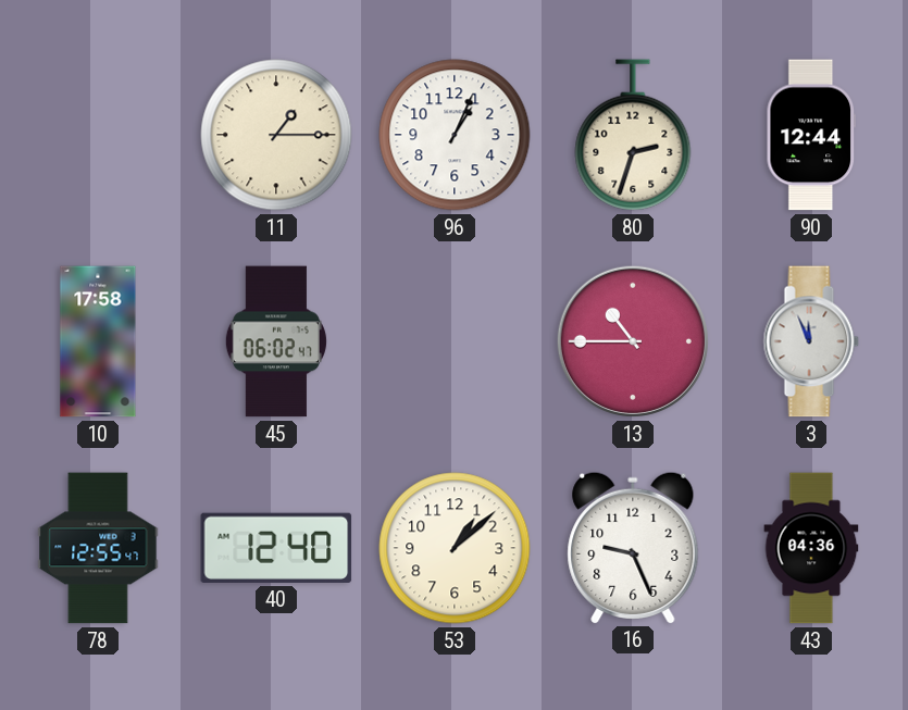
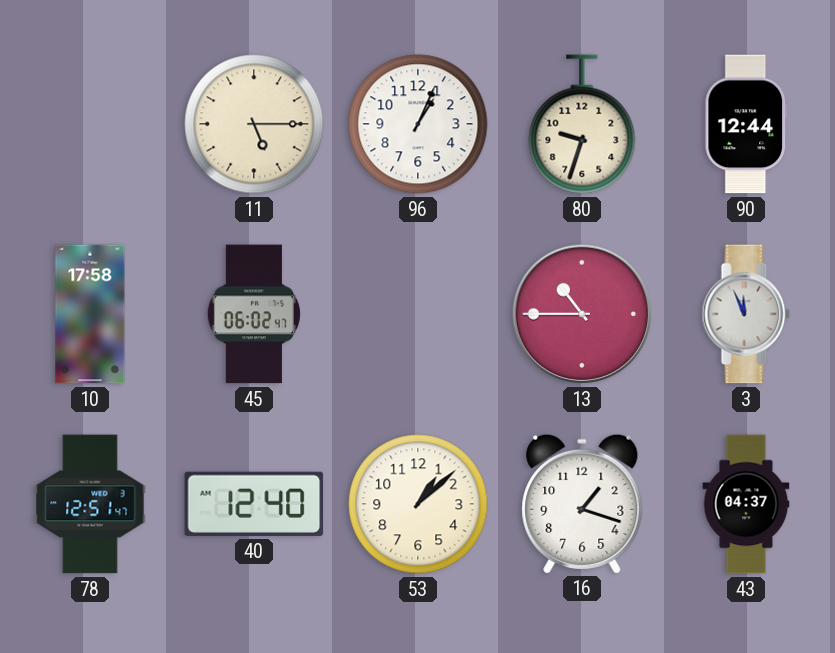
11: 1:15 -> 5:15 (254, 124)
80: 2:33 -> 9:33 (582, 124)
78: 12:55 -> 12:51 (90, 504)
16: 9:26 -> 1:18 (582, 503)
43: 04:36 -> 04:37 (746, 504)
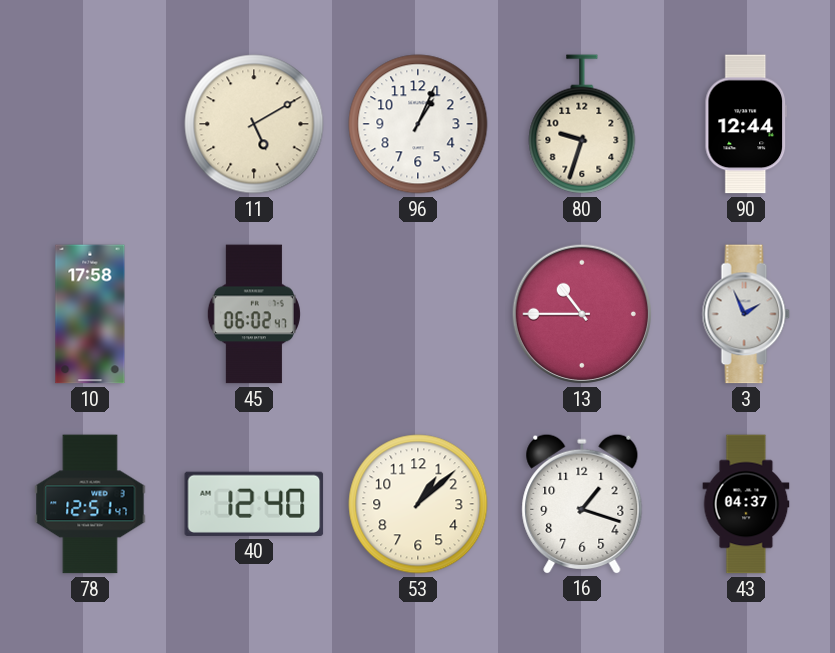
11: 5:15 -> 5:10 (254, 124)
3: 11:56 -> 1:56 (746, 314)
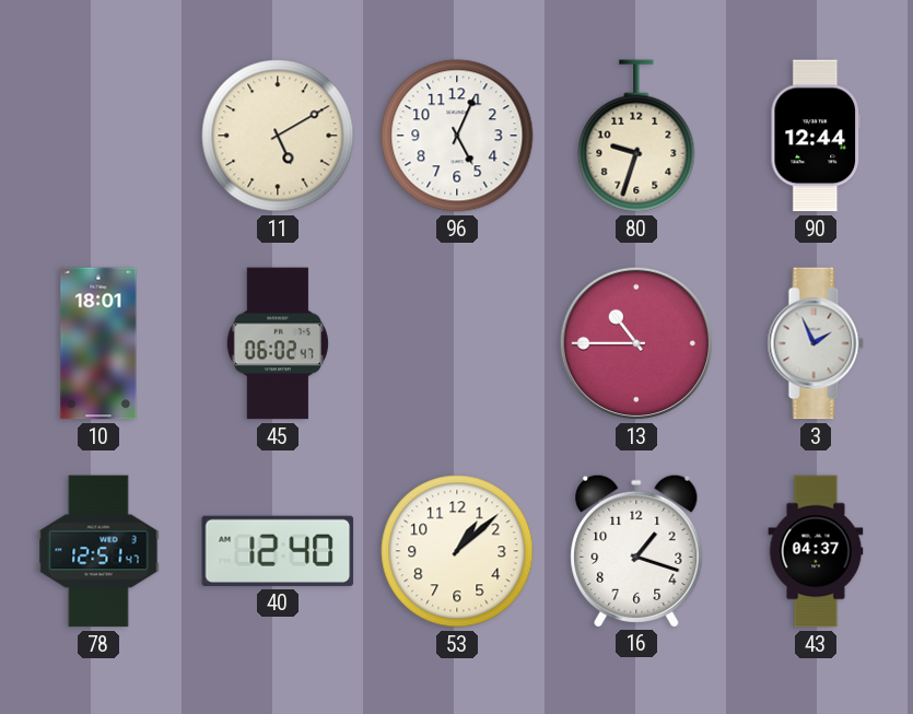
96: 1:04 -> 5:04 (457, 136)
10: 17:58 -> 18:01 (98, 343)
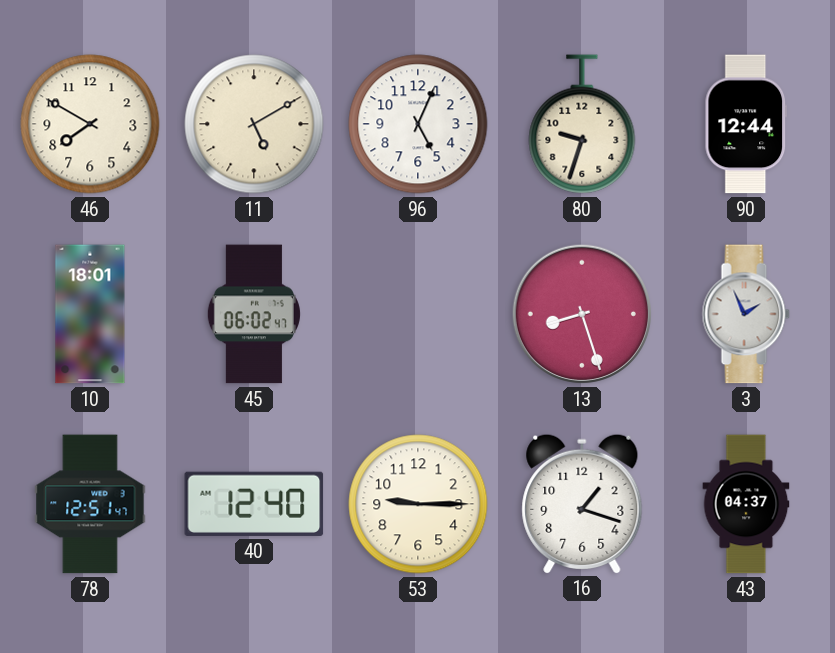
46: none -> 7:50 (90, 124)
13: 10:45 -> 8:27 (582, 314)
53: 1:08 -> 9:15 (418, 504)
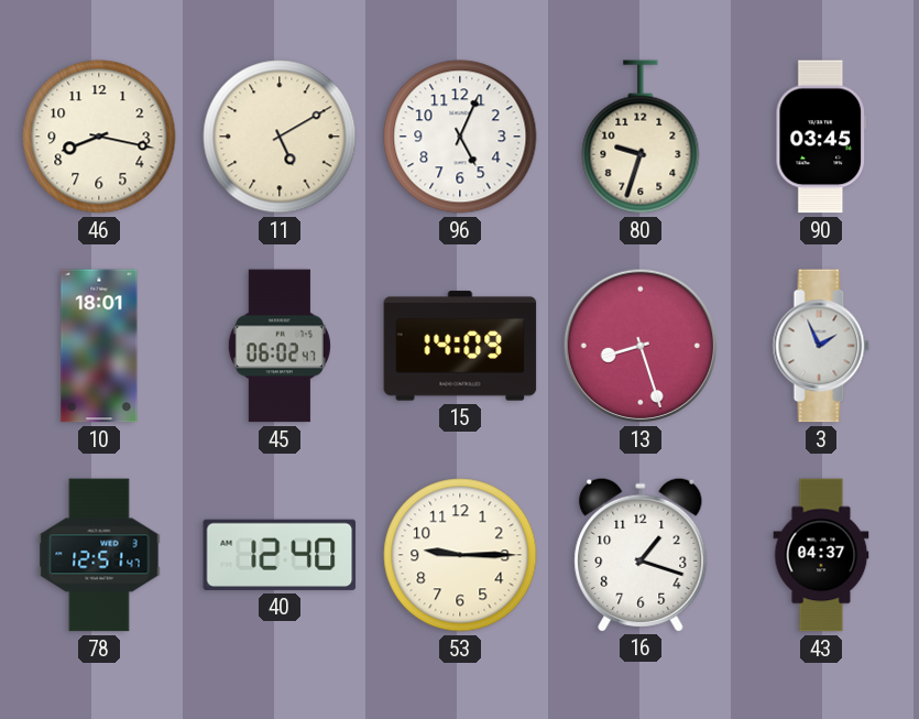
46: 7:50 -> 8:17 (99, 137)
90: 12:44 -> 03:45 (820, 137)
15: none -> 14:09 (460, 346)
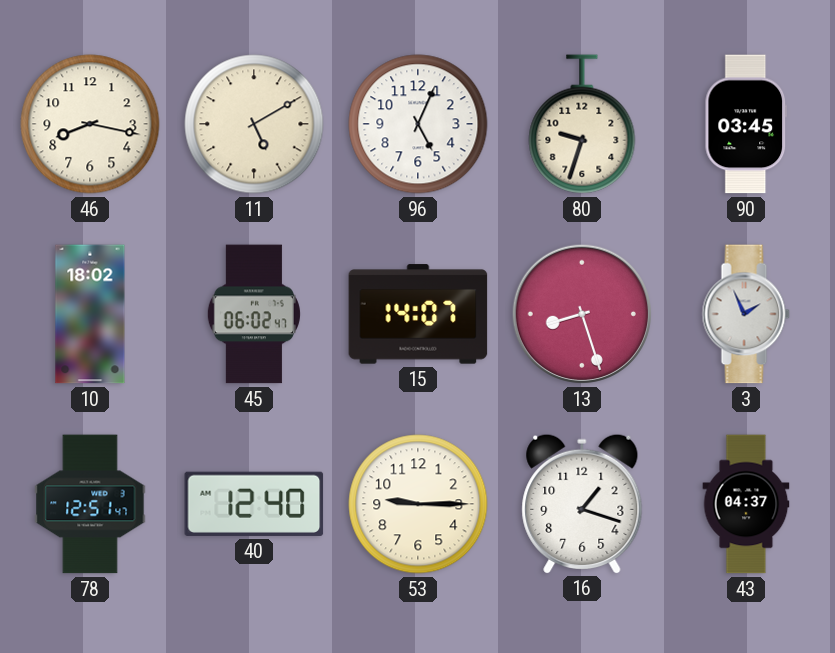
10: 18:01 -> 18:02 (90, 314)
15: 14:09 -> 14:07 (418, 314)
